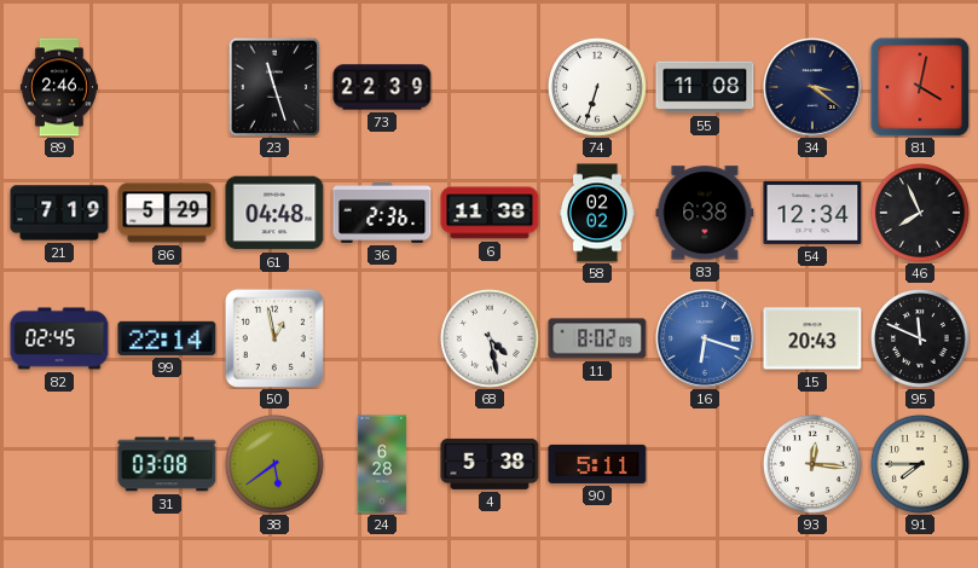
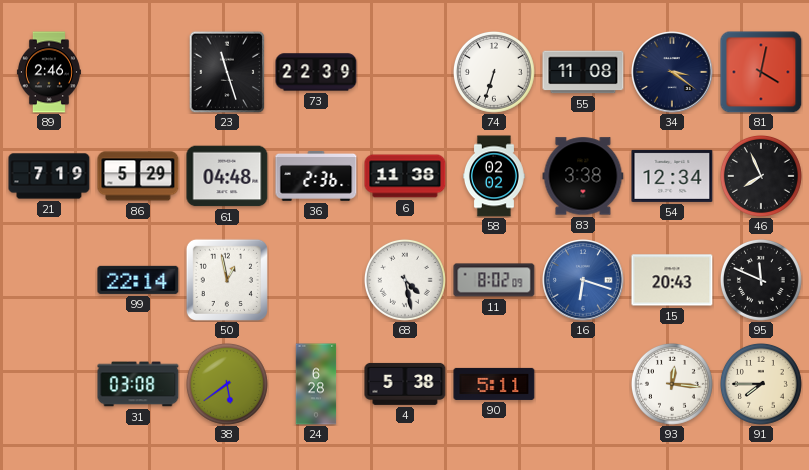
83: 6:38 -> 3:38 (583, 176)
82: 02:45 -> none (59, 338)
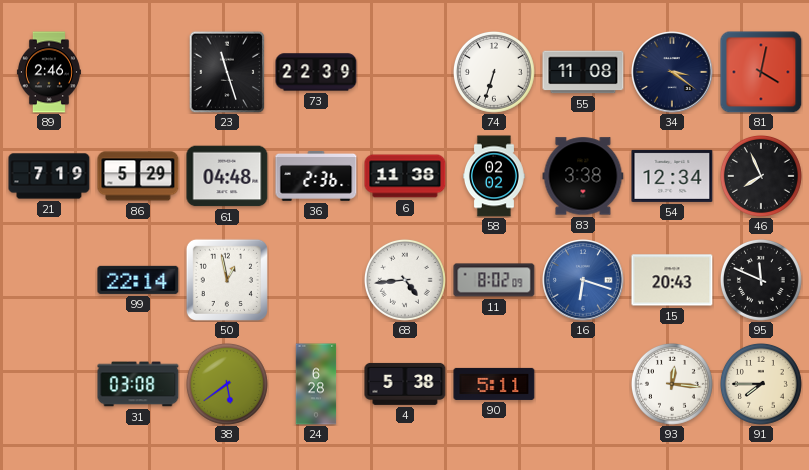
68: 4:28 -> 4:44 (405, 280)
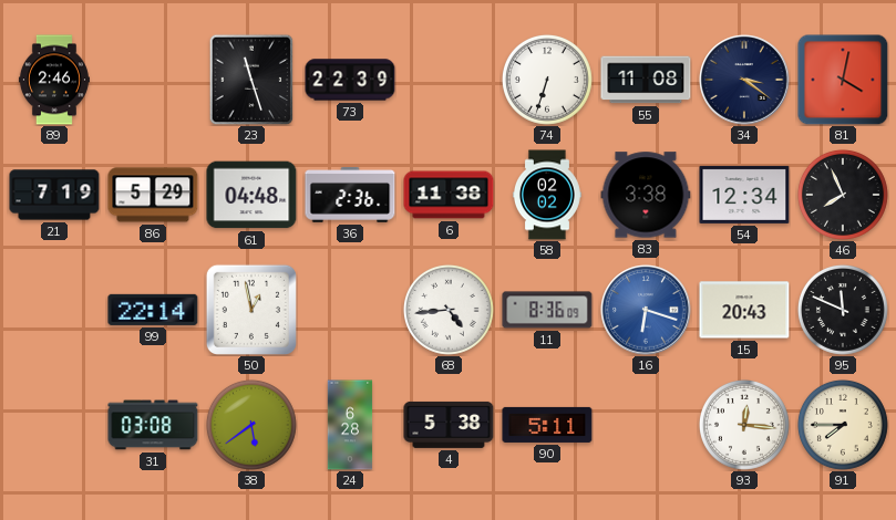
11: 8:02 -> 8:36 (547, 310)
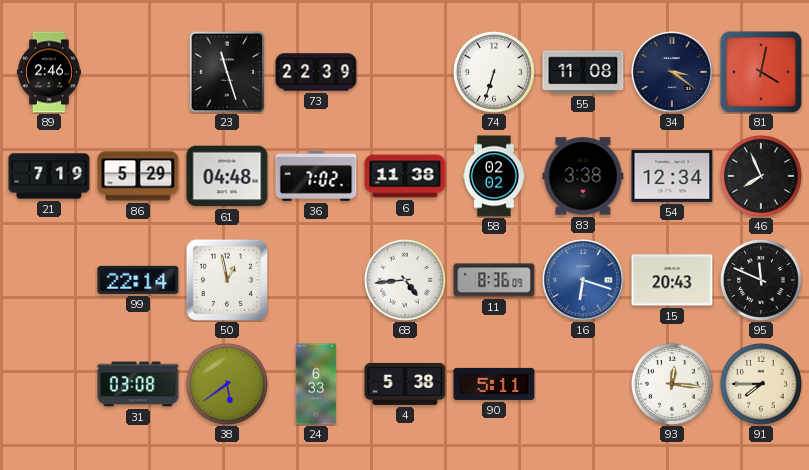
36: 2:36 -> 7:02 (316, 177)
24: 6:28 -> 6:33 (316, 384)
